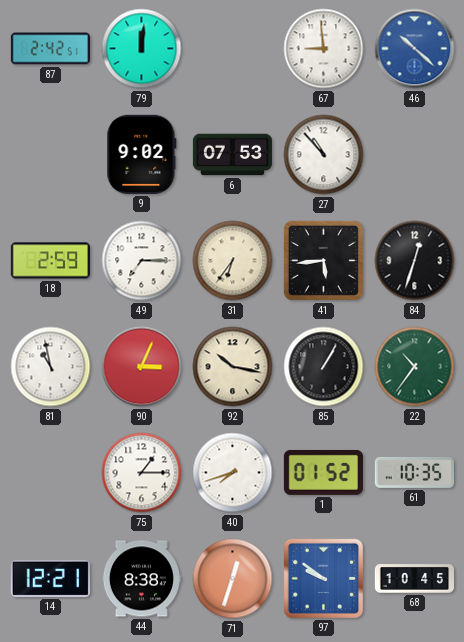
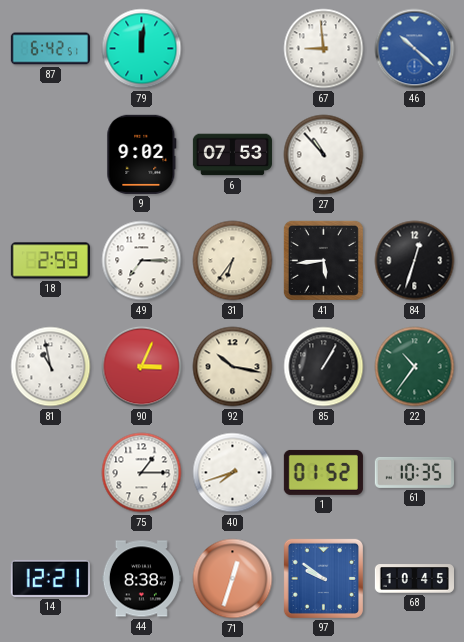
87: 2:42 -> 6:42 (50, 49)
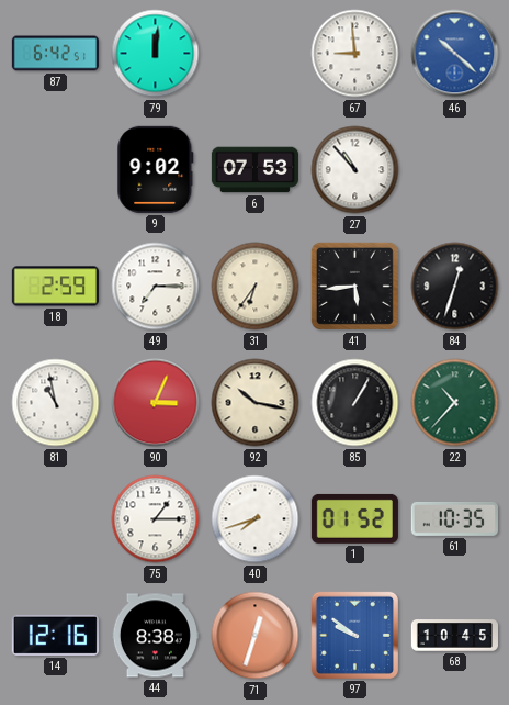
22: 10:36 -> 10:37 (455, 403)
14: 12:21 -> 12:16 (55, 635)
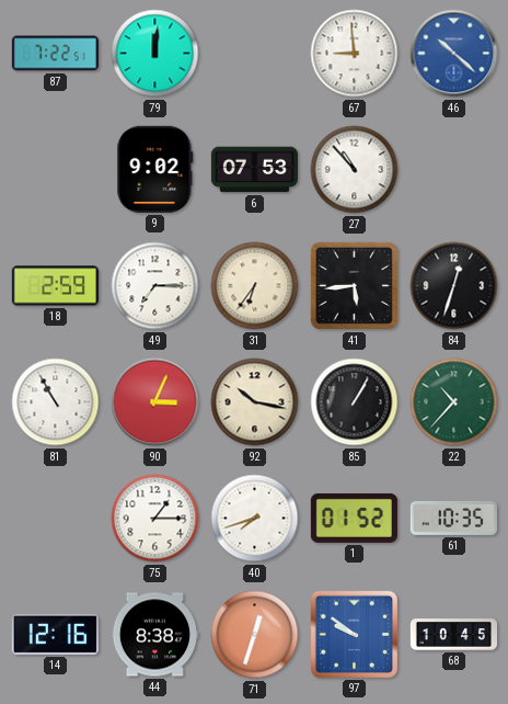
87: 6:42 -> 7:22 (55, 54)
81: 10:58 -> 10:55 (56, 402)
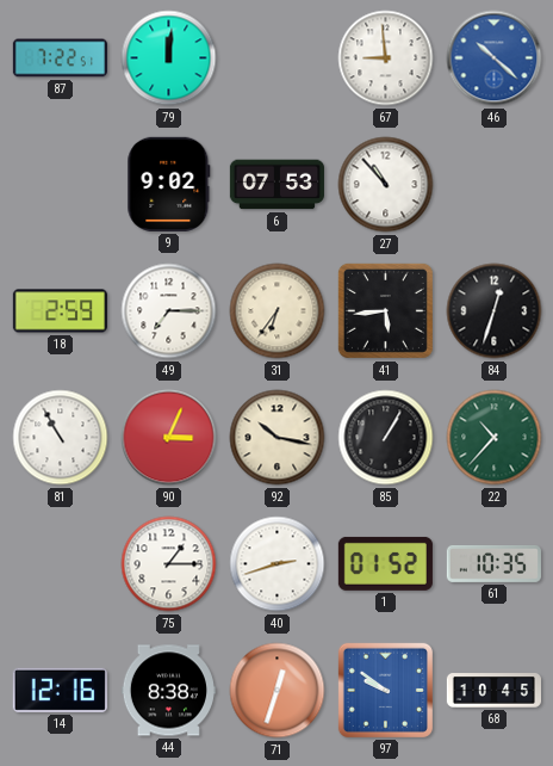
40: 7:42 -> 2:42 (278, 564)
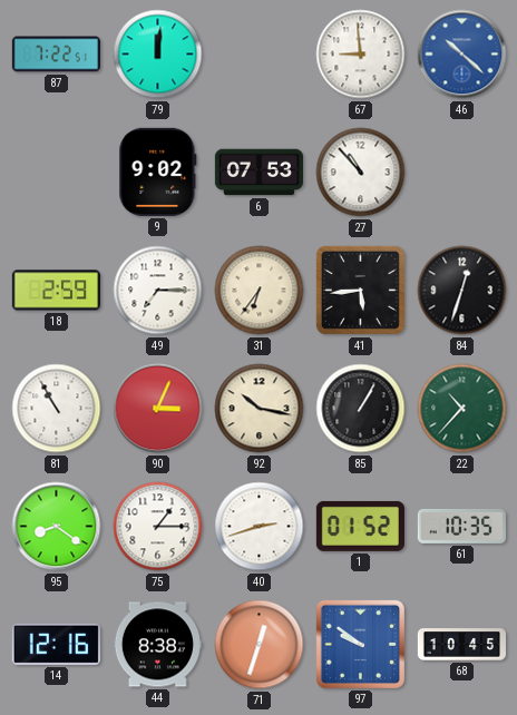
95: none -> 8:21 (57, 527)
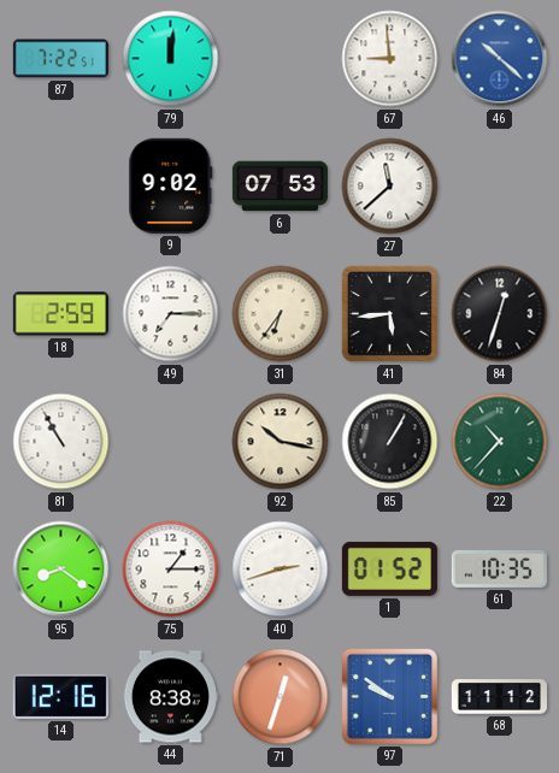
27: 10:53 -> 11:38 (390, 187)
90: 3:04 -> none (158, 409)
68: 10:45 -> 11:12 (499, 697)
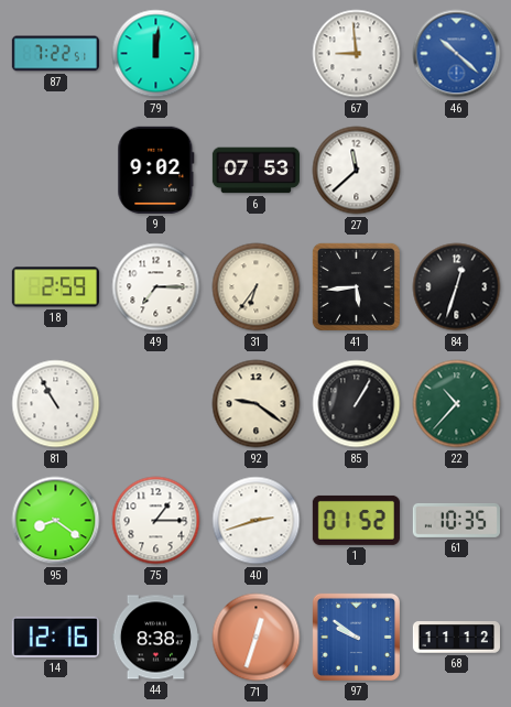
92: 10:17 -> 9:21 (257, 404)
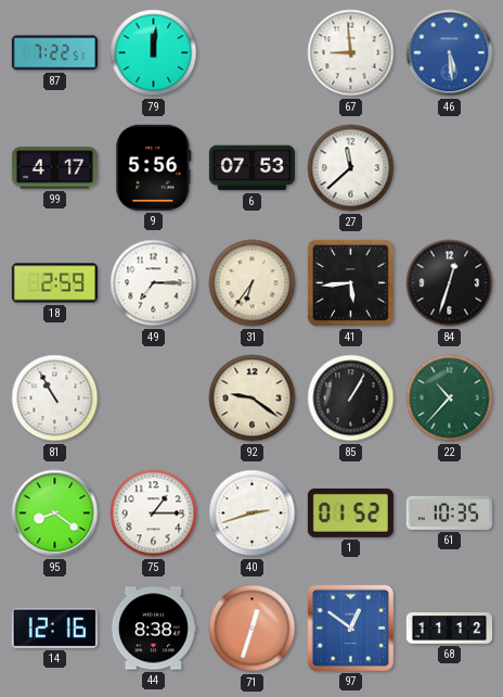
46: 10:22 -> 5:29 (450, 53)
99: none -> 4:17 (54, 168)
9: 9:02 -> 5:56 (154, 167)
97: 9:51 -> 12:51 (350, 628)
